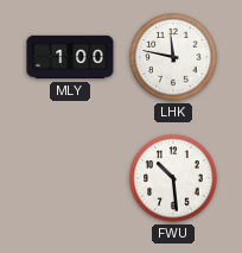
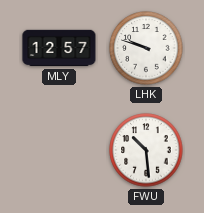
MLY: 1:00 -> 12:57 (59, 48)
LHK: 11:47 -> 9:48 (146, 48)
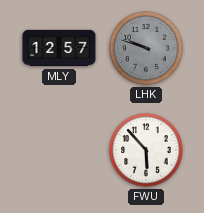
LHK dial: white -> grey (146, 48)
FWU: 10:29 -> 5:53 (146, 150)
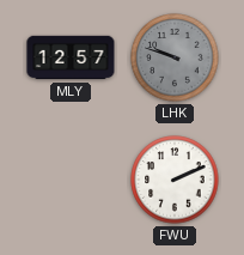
FWU: 5:53 -> 2:11 (175, 180)
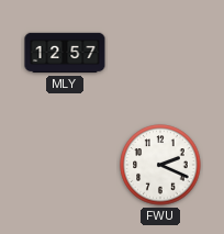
LHK: 9:48 -> none (175, 57)
FWU: 2:11 -> 2:19 (160, 165)
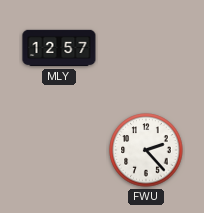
FWU: 2:19 -> 2:23 (146, 150)
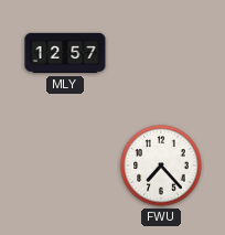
FWU: 2:23 -> 7:23 (161, 165)
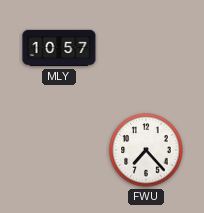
MLY: 12:57 -> 10:57 (59, 48)
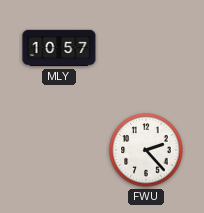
FWU: 7:23 -> 2:23 (146, 150)
